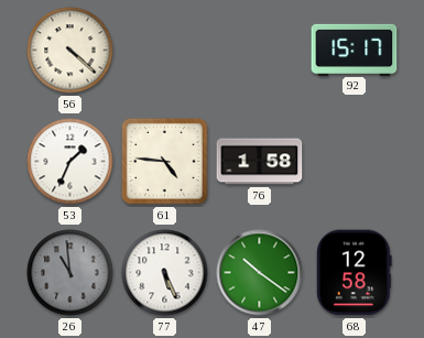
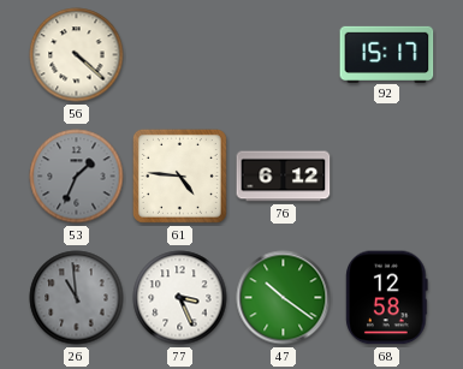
53 dial: white -> grey (77, 177)
76: 1:58 -> 6:12 (284, 177)
77: 5:26 -> 3:26 (180, 298)
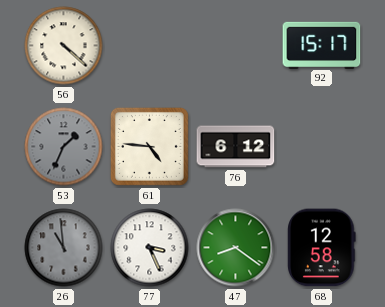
47: 10:21 -> 8:21 (236, 248)
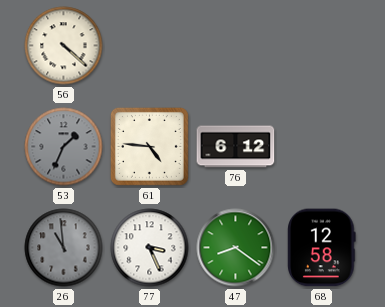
92: 15:17 -> none (322, 45)
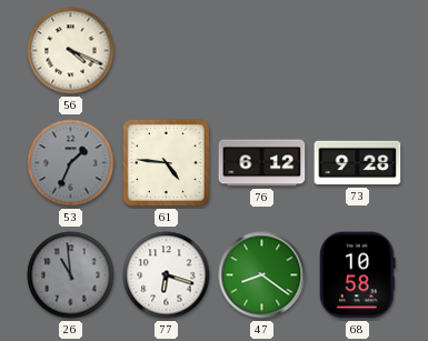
56: 4:22 -> 4:19 (71, 51)
73: none -> 9:28 (358, 163)
77: 3:26 -> 6:18 (167, 275)
68: 12:58 -> 10:58 (358, 275)
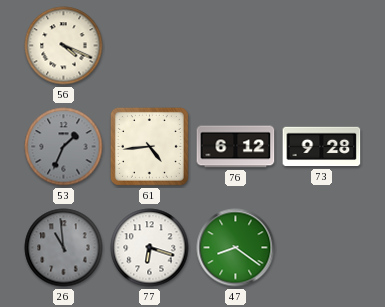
61: 4:46 -> 4:44 (149, 146)
68: 10:58 -> none (358, 275)
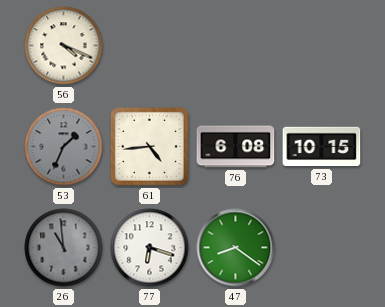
76: 6:12 -> 6:08 (236, 147)
73: 9:28 -> 10:15 (322, 147)
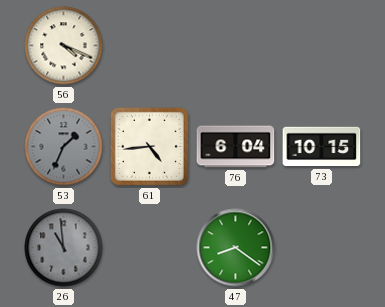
76: 6:08 -> 6:04 (236, 147)
77: 6:18 -> none (150, 248)
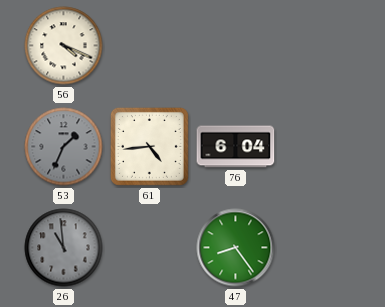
73: 10:15 -> none (322, 147)
47: 8:21 -> 8:24 (236, 248)
